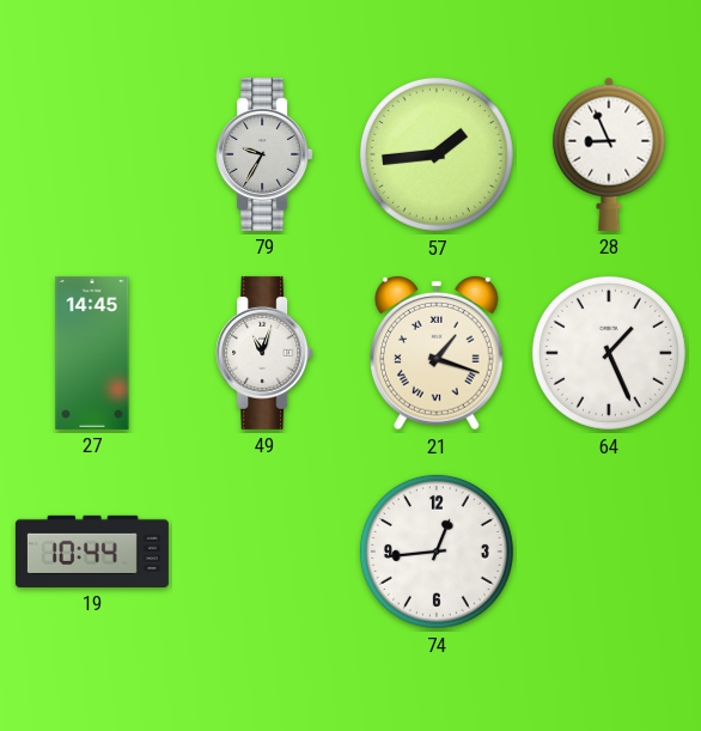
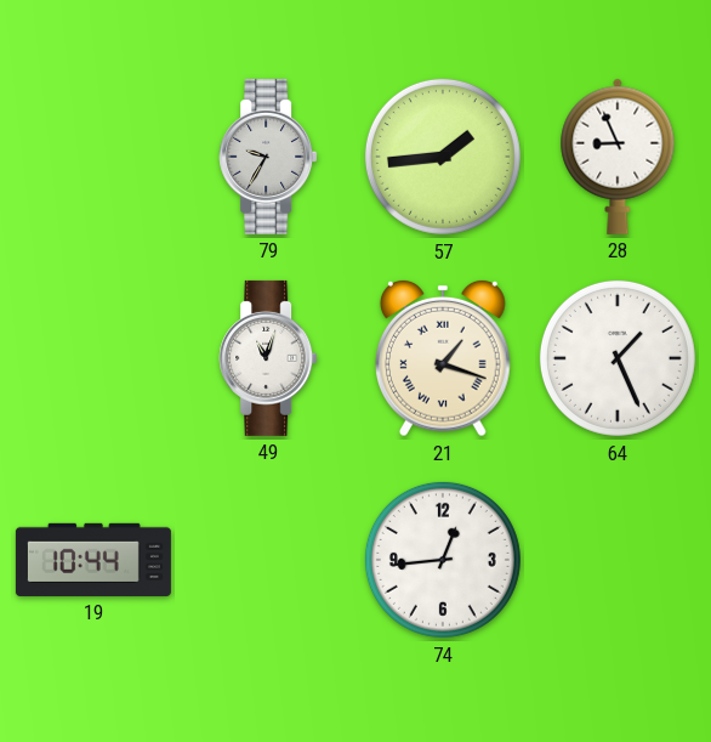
27: 14:45 -> none (92, 353)
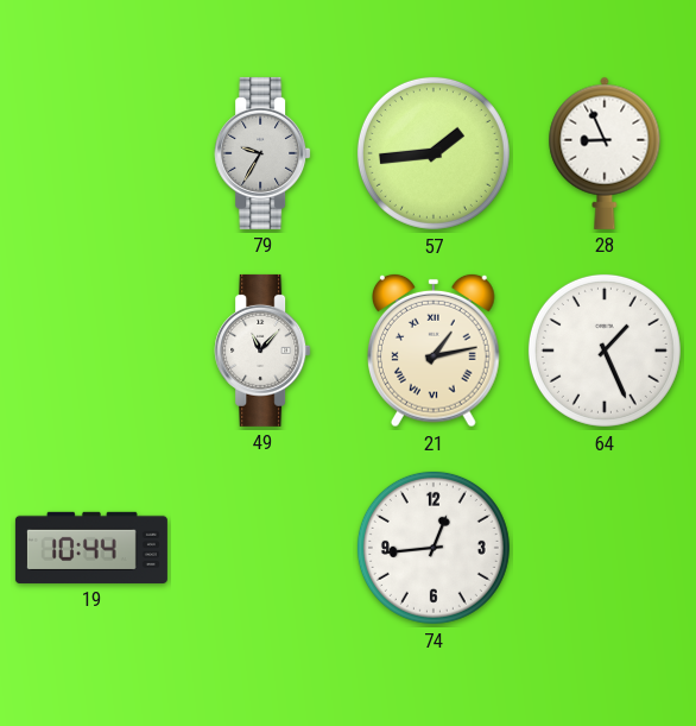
49: 11:03 -> 11:07 (262, 351)
21: 1:18 -> 1:13 (435, 351)
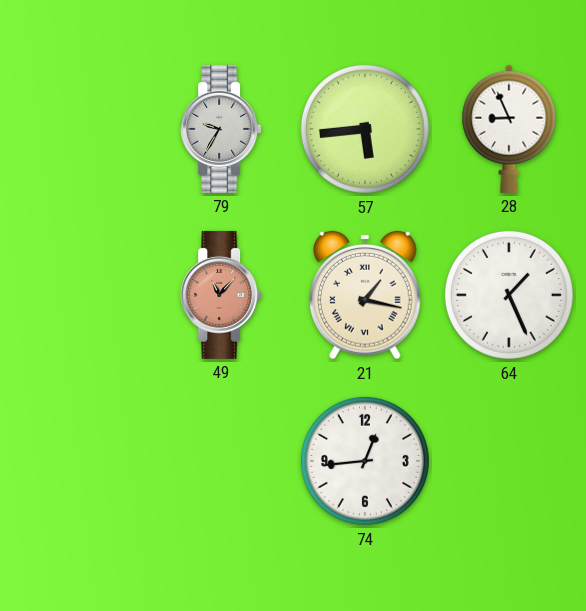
57: 1:44 -> 5:44 (365, 129)
49 dial: white -> salmon (221, 295)
21: 1:13 -> 1:17 (366, 295)
19: 10:44 -> none (91, 548)
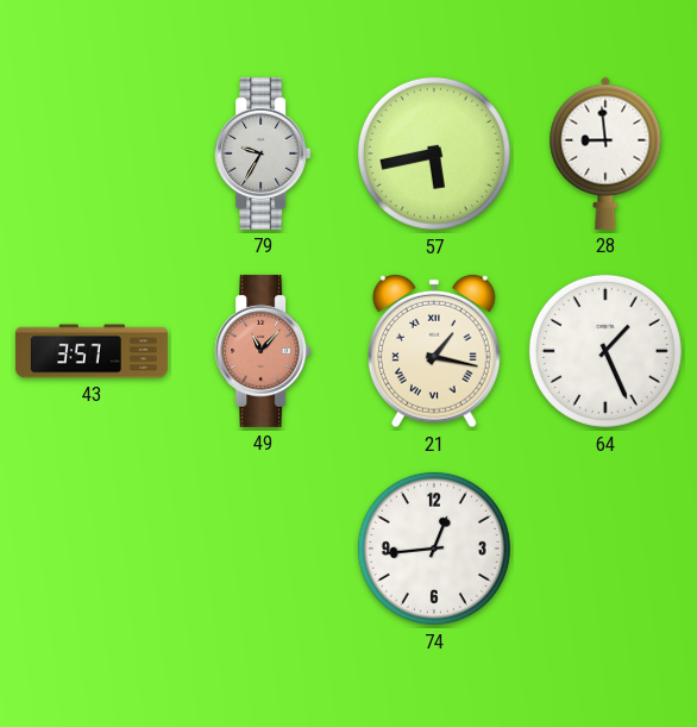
57: 5:44 -> 5:43 (434, 153)
28: 8:56 -> 8:59 (605, 153)
43: none -> 3:57 (92, 351)
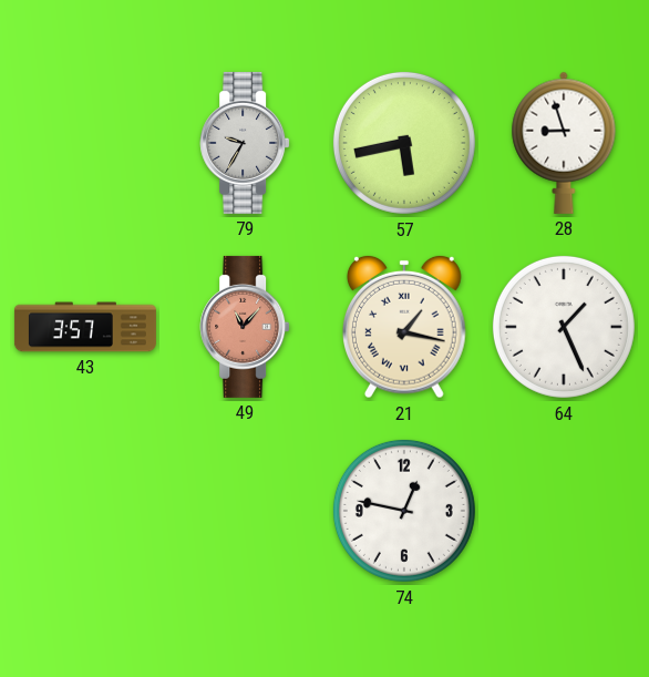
28: 8:59 -> 8:57 (564, 143)
74: 12:44 -> 12:47 (404, 511)
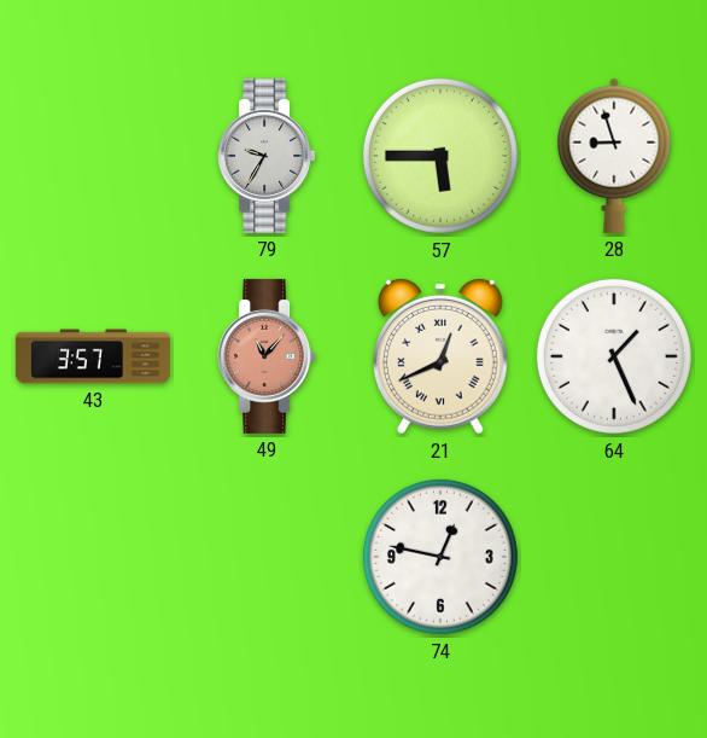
57: 5:43 -> 5:45 (440, 156)
21: 1:17 -> 12:41 (442, 356)
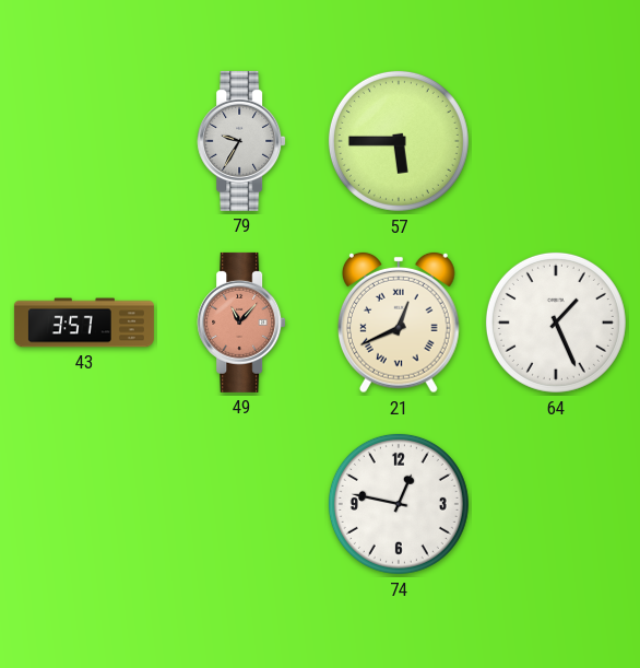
28: 8:57 -> none (614, 156)
